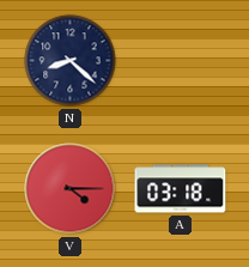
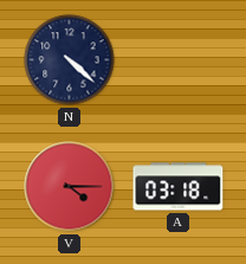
N: 8:22 -> 4:22 (70, 60)
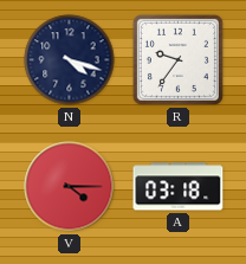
N: 4:22 -> 4:18 (70, 60)
R: none -> 9:36 (177, 59)
